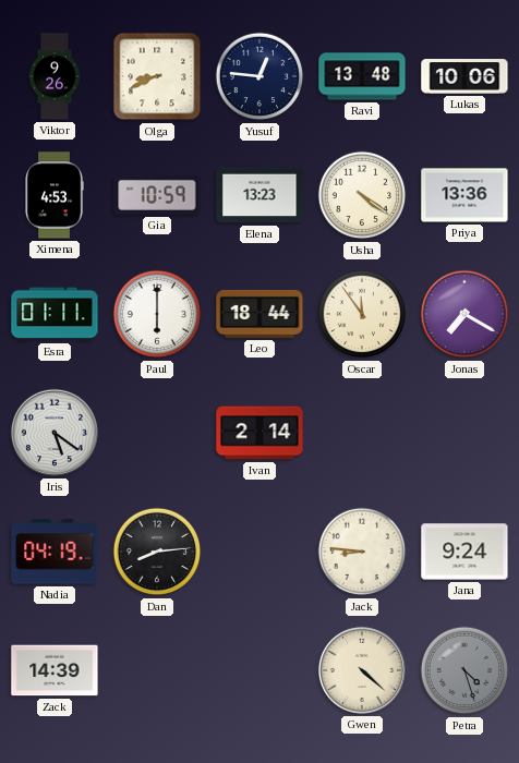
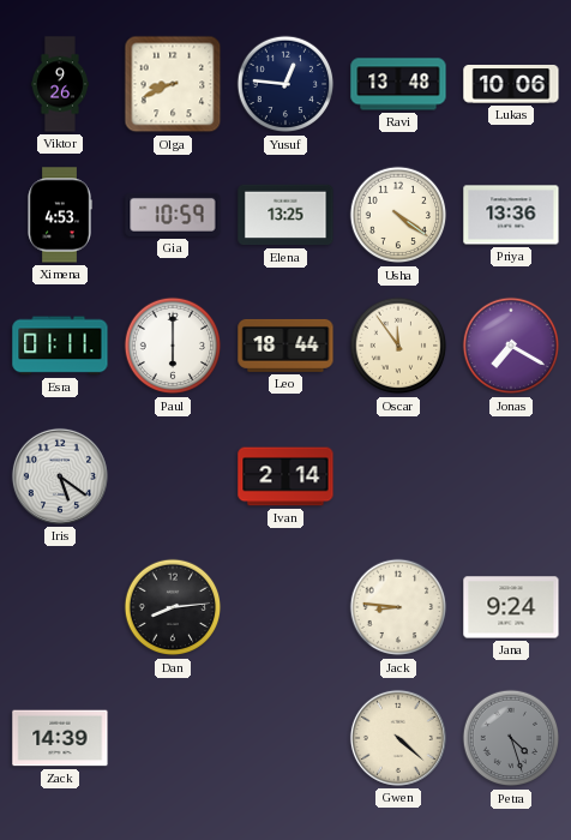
Elena: 13:23 -> 13:25 (285, 215)
Nadia: 04:19 -> none (55, 552)
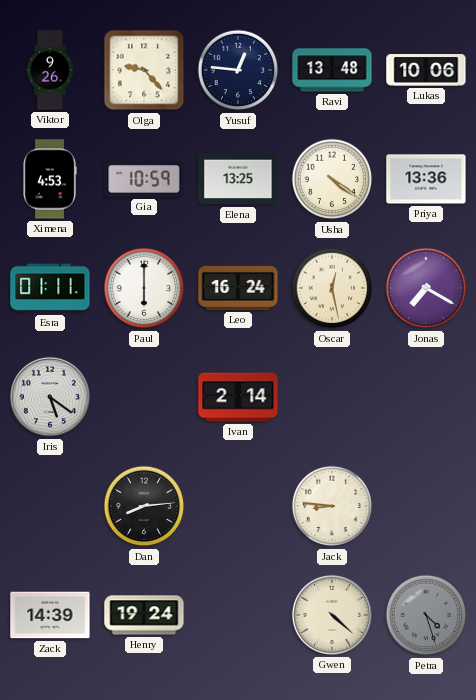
Olga: 8:41 -> 9:23 (144, 70)
Leo: 18:44 -> 16:24 (238, 288)
Oscar: 11:54 -> 12:28 (332, 288)
Jana: 9:24 -> none (511, 607)
Henry: none -> 19:24 (144, 615)
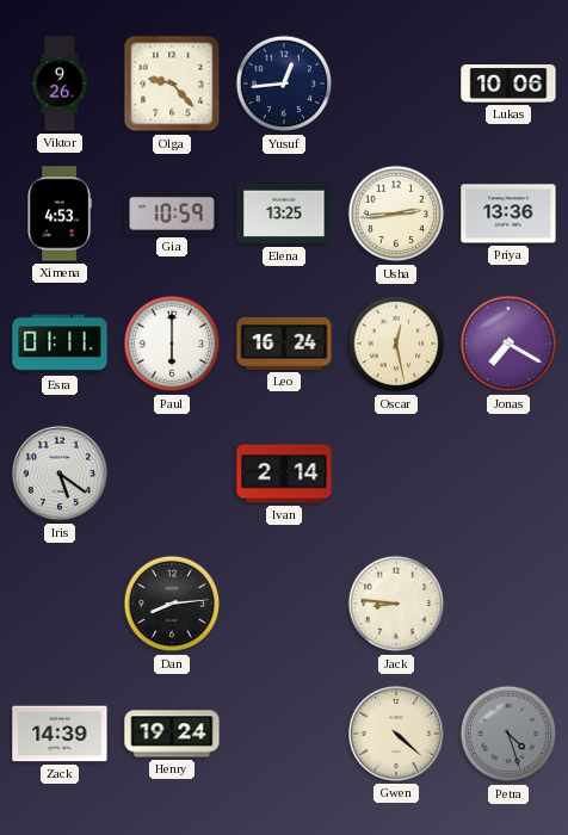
Yusuf: 12:46 -> 12:44 (284, 83)
Ravi: 13:48 -> none (332, 70)
Usha: 4:21 -> 2:44 (396, 214)
